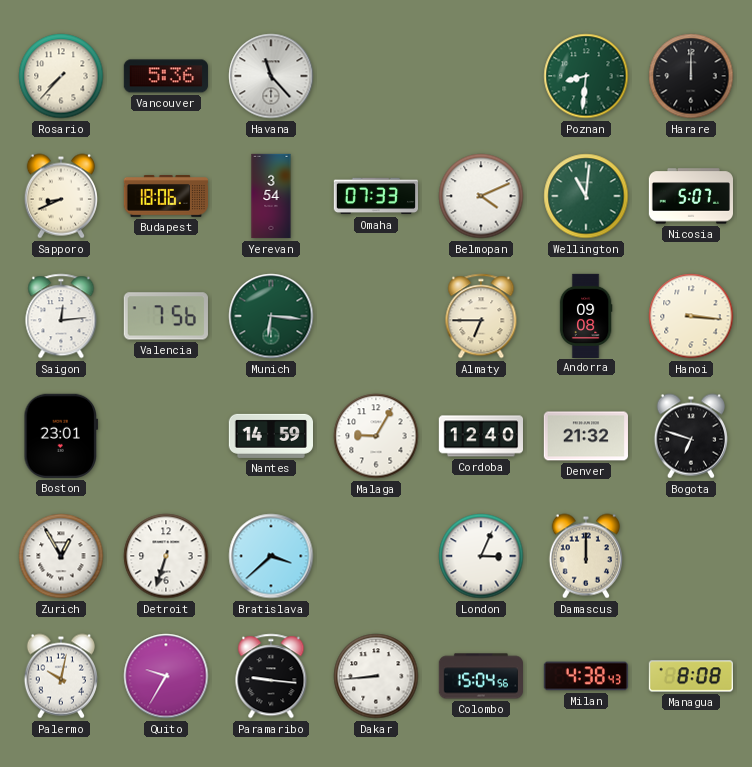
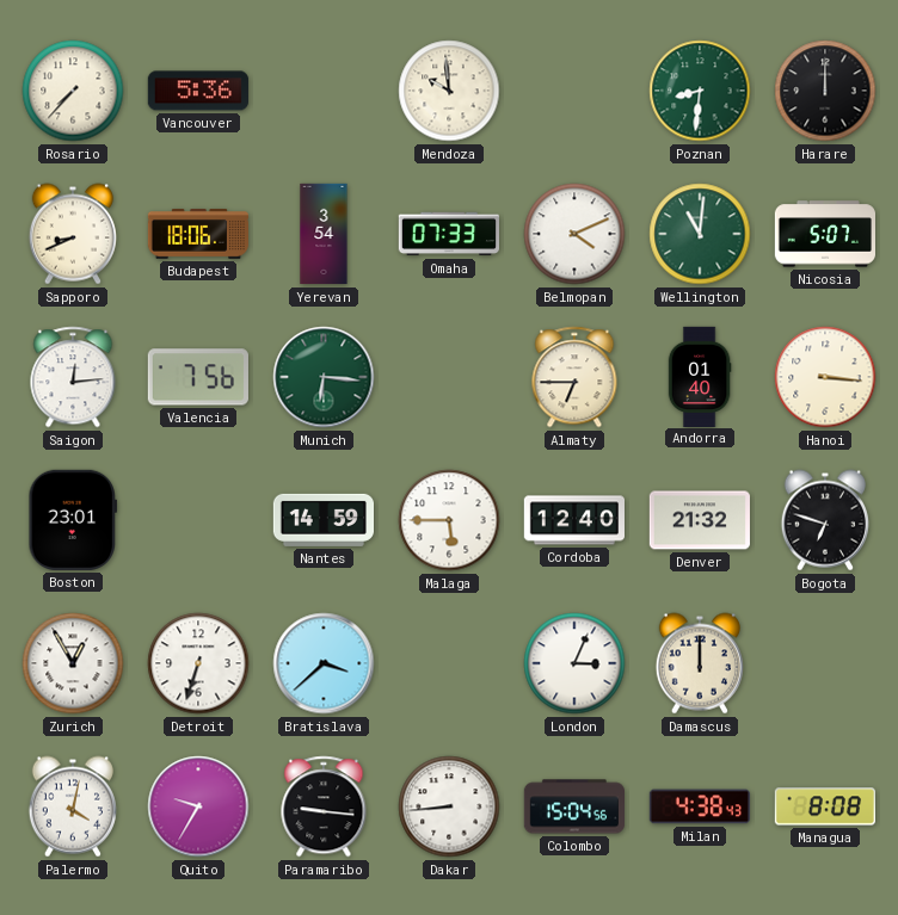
Havana: 11:23 -> none (271, 76)
Mendoza: none -> 9:59 (449, 91)
Andorra: 09:08 -> 01:40 (700, 376)
Malaga: 9:05 -> 5:45 (449, 520)
Palermo: 10:02 -> 4:02 (73, 806)
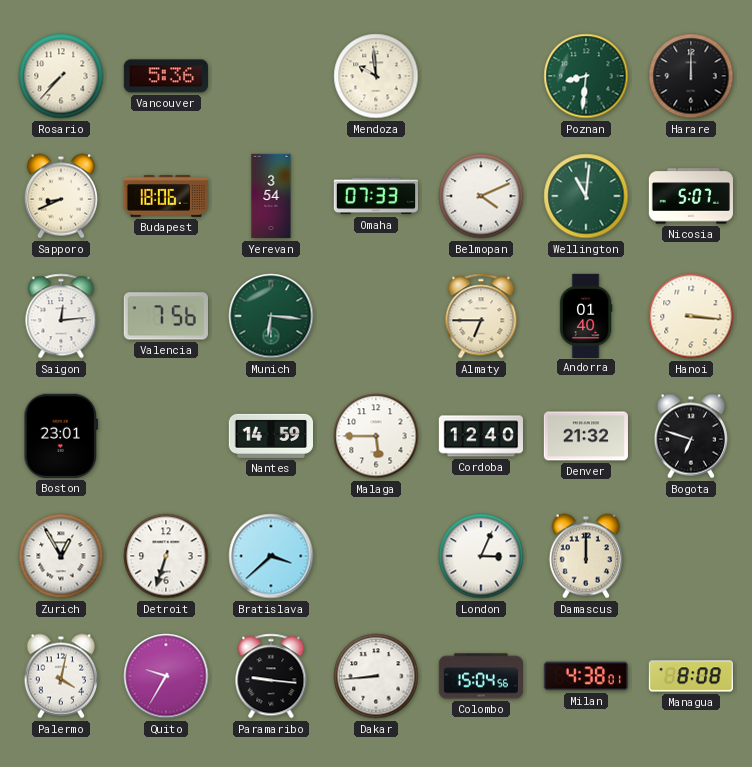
Milan: 4:38:43 -> 4:38:01 (586, 676)
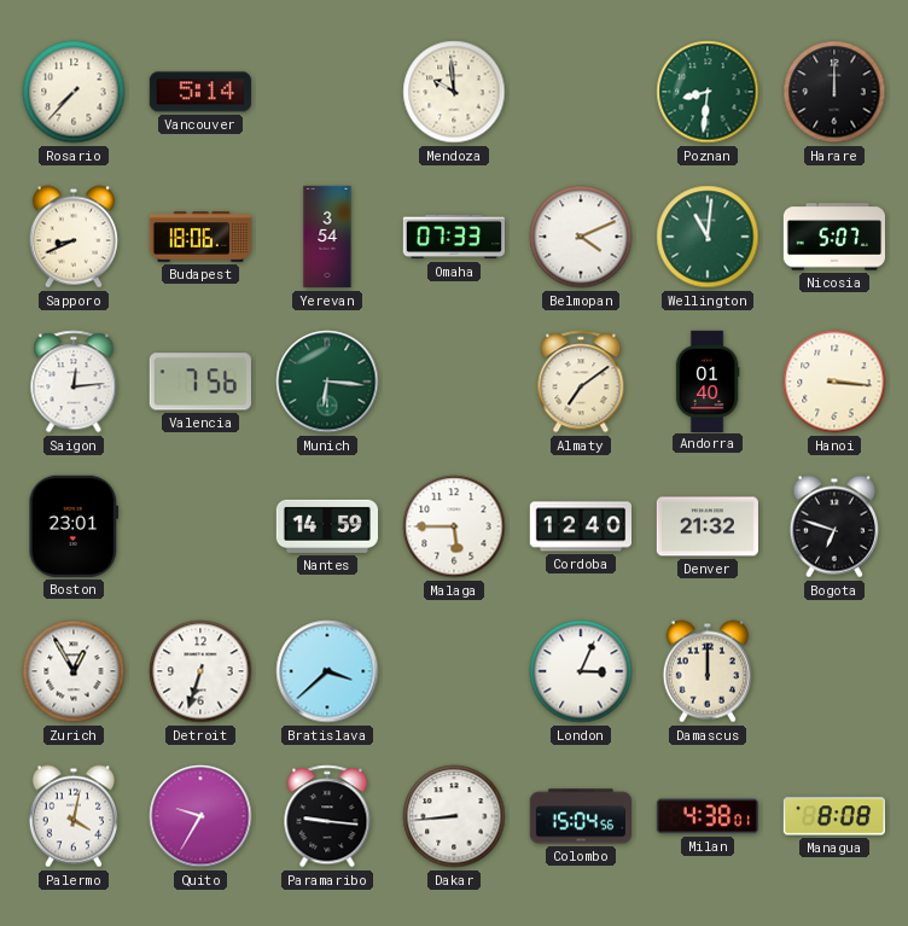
Vancouver: 5:36 -> 5:14 (200, 92)
Almaty: 6:45 -> 7:09 (581, 382)
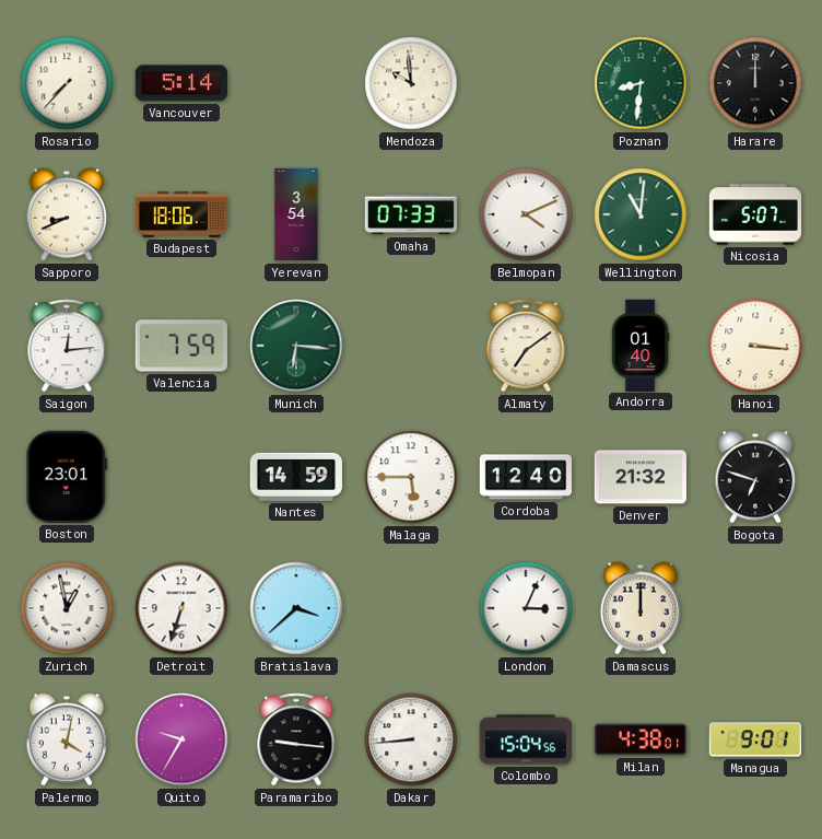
Valencia: 7:56 -> 7:59 (181, 346)
Zurich: 12:55 -> 12:58 (67, 608)
Managua: 8:08 -> 9:01 (755, 739)
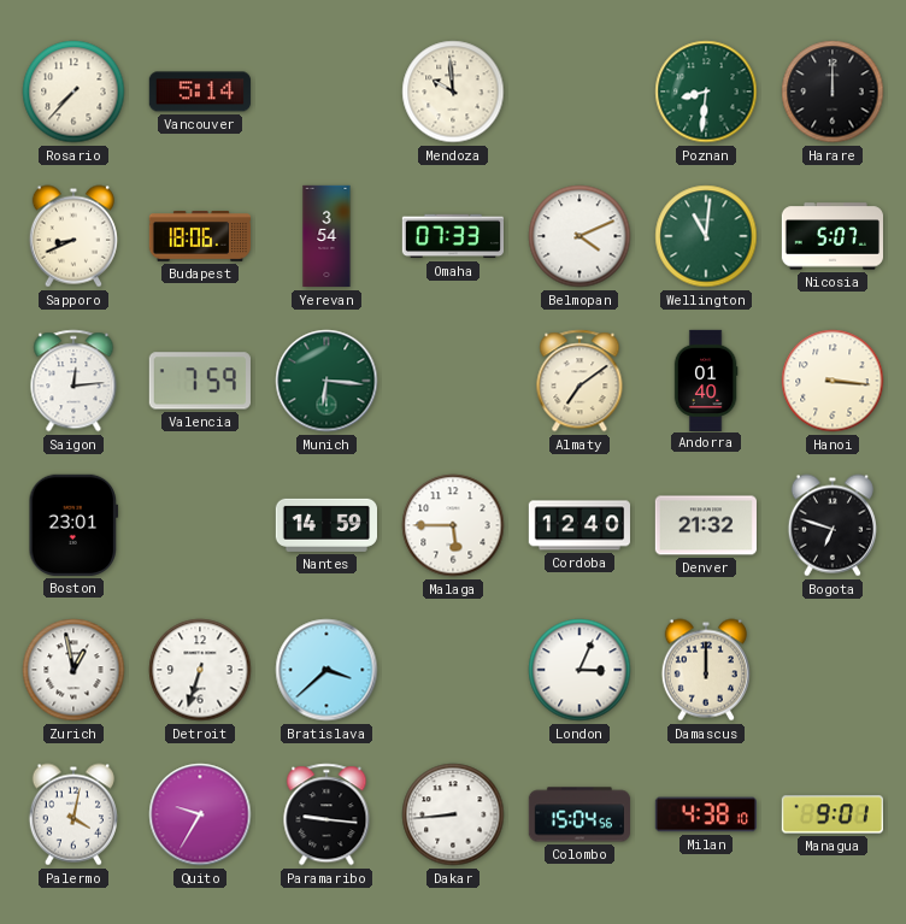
Milan: 4:38:01 -> 4:38:10 (706, 814)
